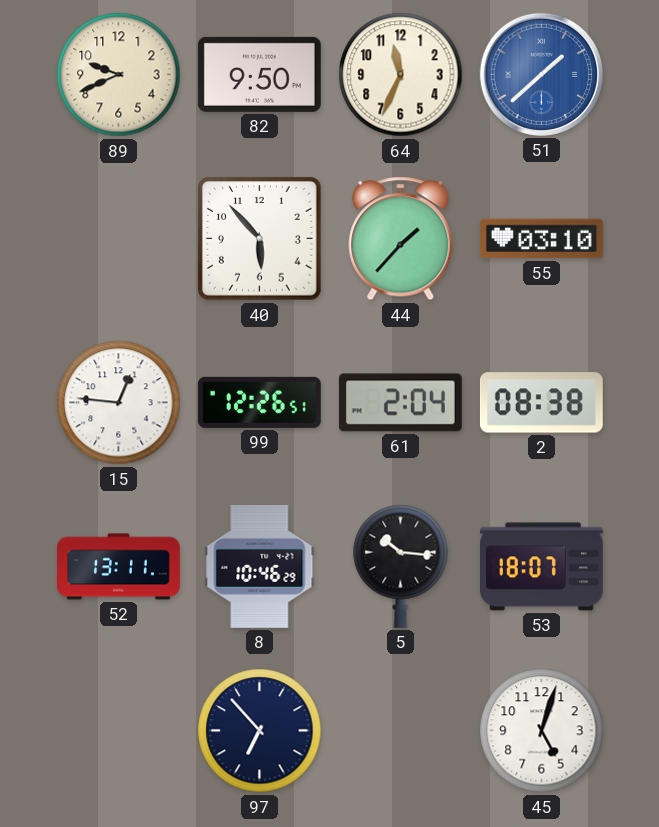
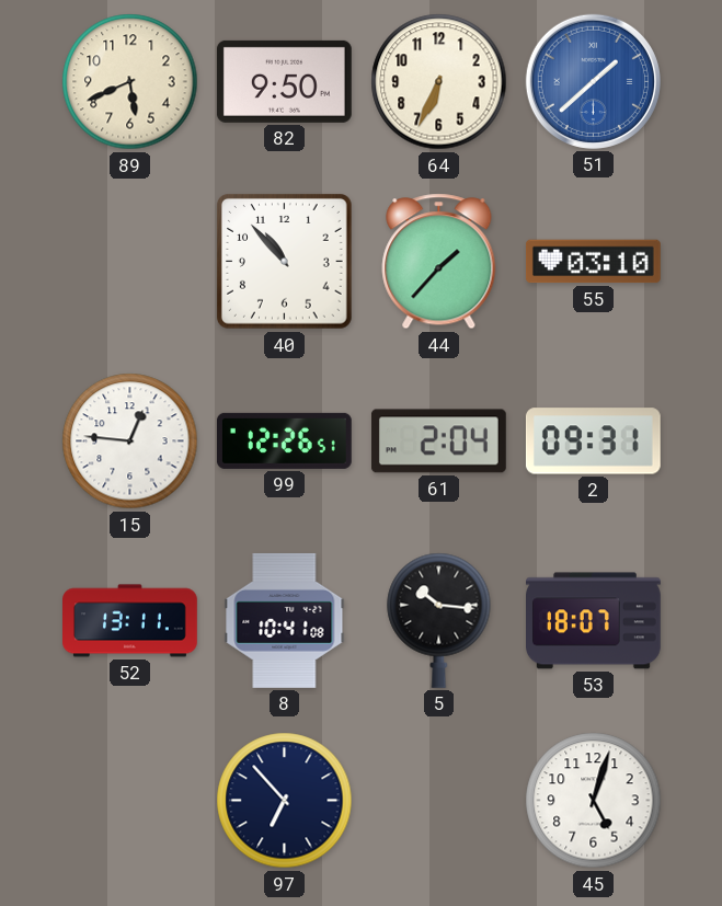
89: 9:41 -> 5:41 (130, 82)
64: 11:34 -> 6:34 (439, 82)
40: 5:53 -> 10:53 (285, 262)
2: 08:38 -> 09:31 (593, 441)
8: 10:46 -> 10:41 (285, 620)
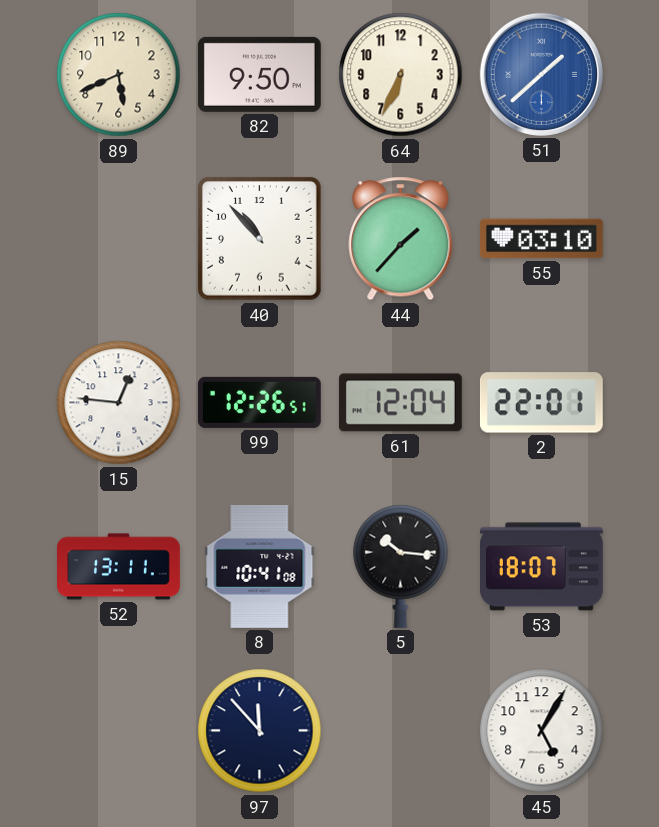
61: 2:04 -> 12:04 (400, 403)
2: 09:31 -> 22:01 (541, 403)
97: 6:53 -> 11:53 (260, 731)
45: 5:03 -> 5:05 (542, 731)
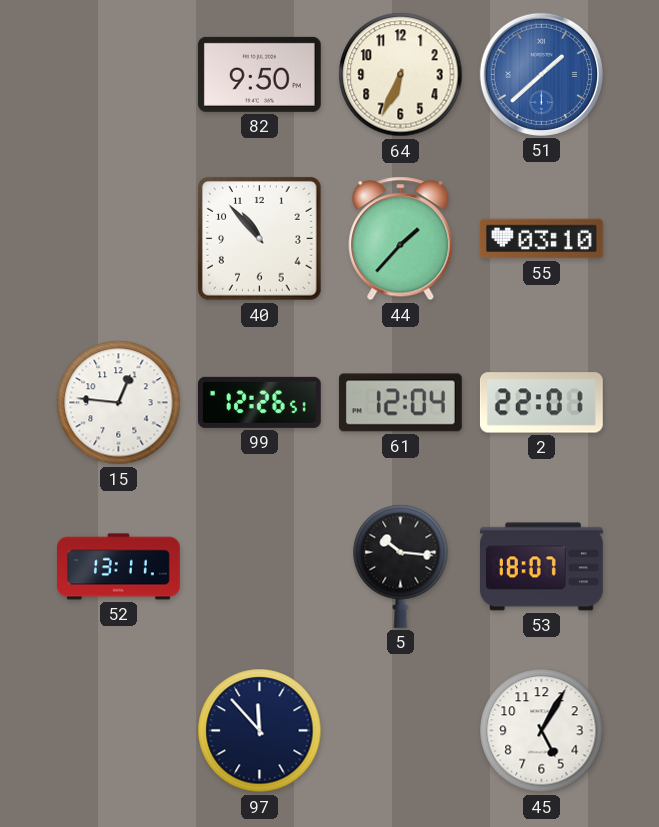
89: 5:41 -> none (119, 75)
8: 10:41 -> none (260, 566)
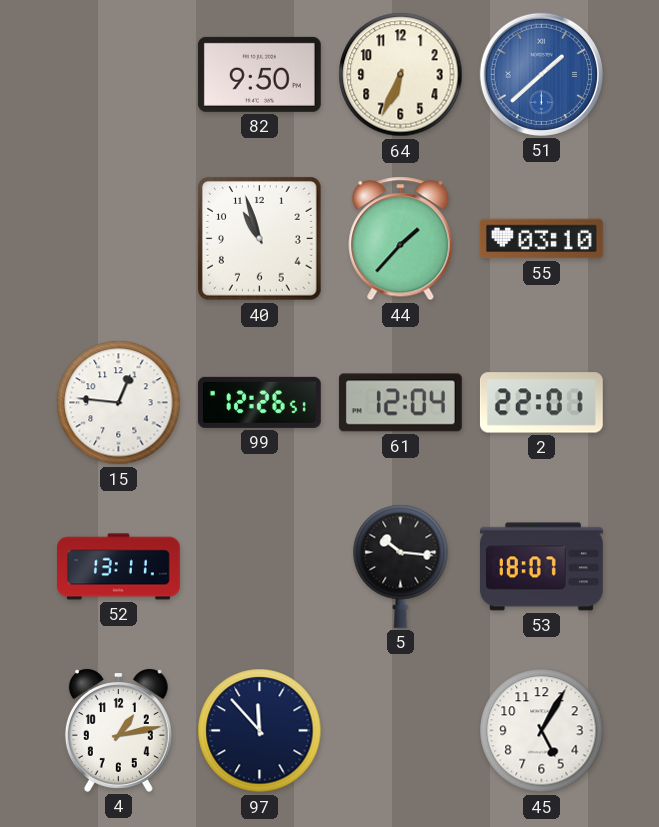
40: 10:53 -> 10:57 (260, 239)
4: none -> 1:13 (118, 730)
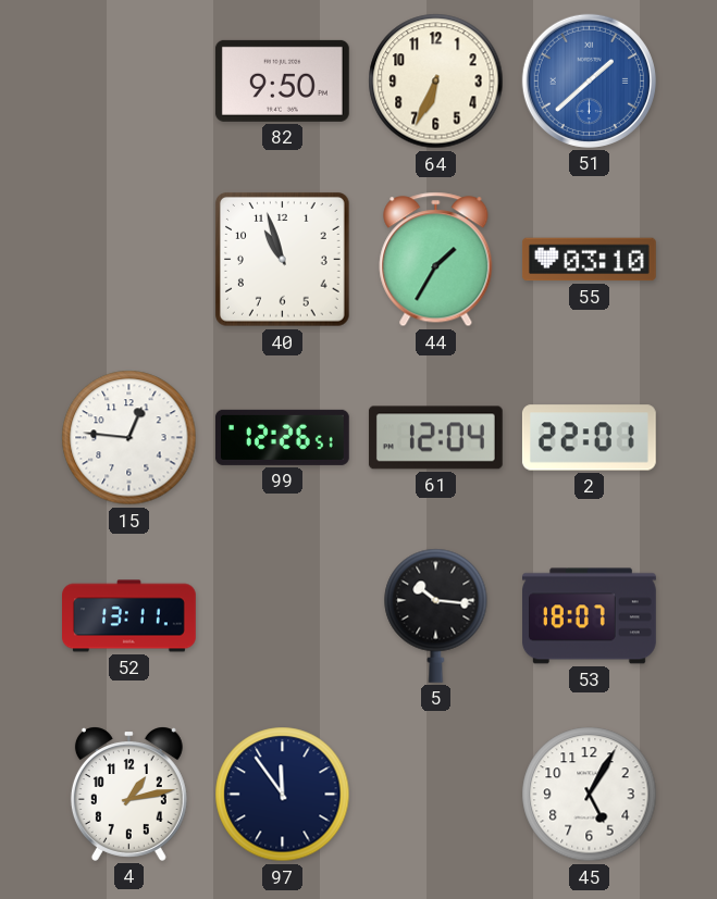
44: 1:37 -> 1:35 (436, 260)
97: 11:53 -> 11:54 (283, 795)
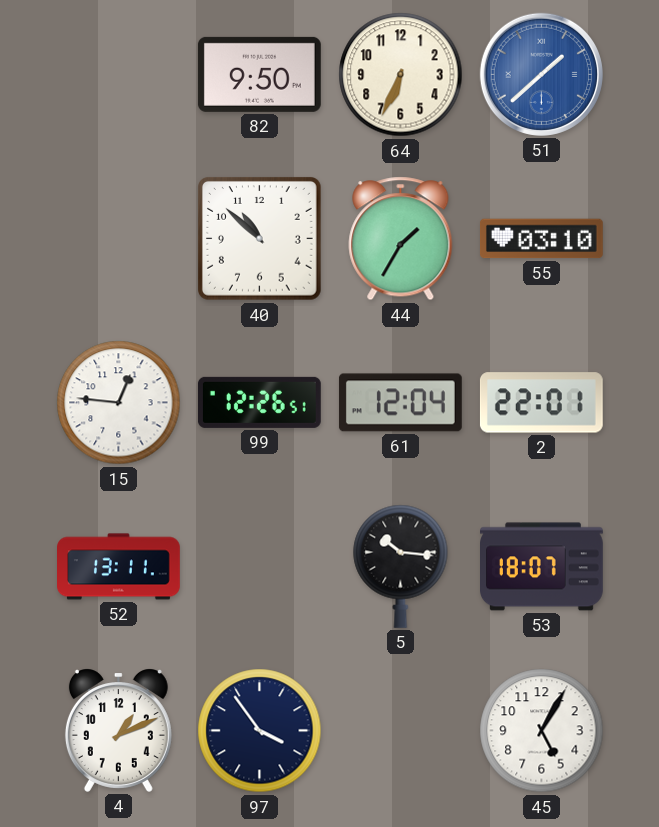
40: 10:57 -> 10:52 (260, 239)
4: 1:13 -> 1:11 (118, 730)
97: 11:54 -> 3:54 (260, 731)
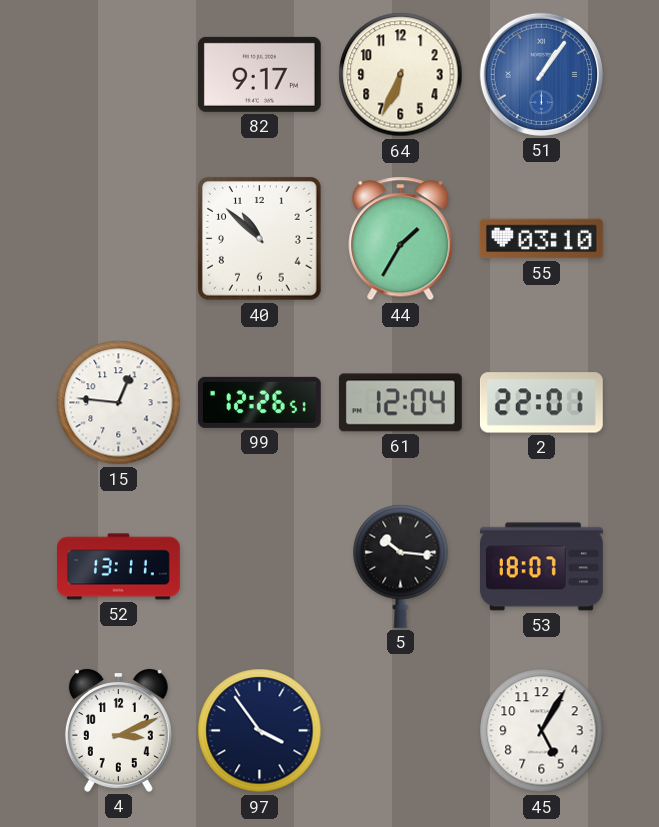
82: 9:50 -> 9:17 (259, 74)
51: 1:38 -> 1:06 (541, 74)
4: 1:11 -> 3:11 (118, 730)
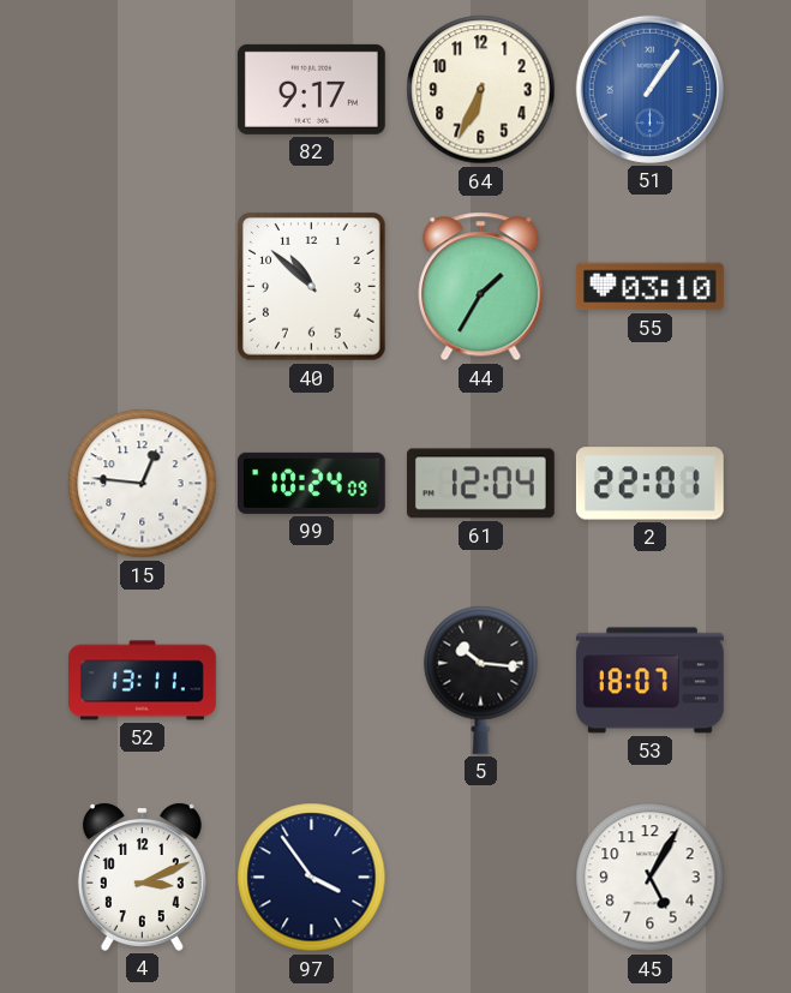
99: 12:26 -> 10:24 (311, 483)
